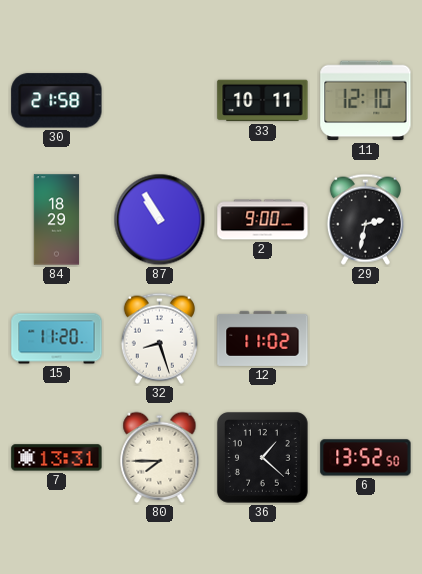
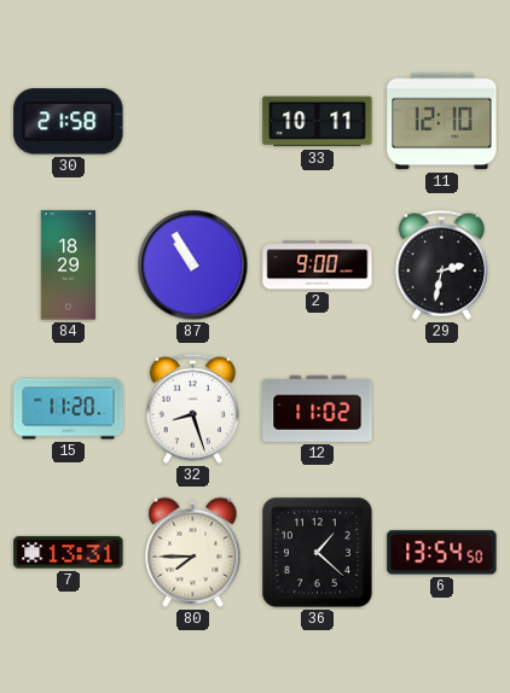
6: 13:52 -> 13:54 (442, 553)
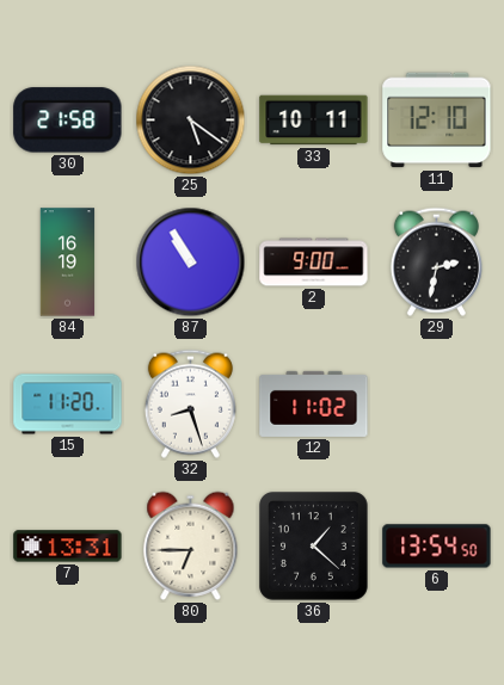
25: none -> 5:21 (191, 121)
84: 18:29 -> 16:19 (68, 263)
80: 7:45 -> 6:45 (191, 545)
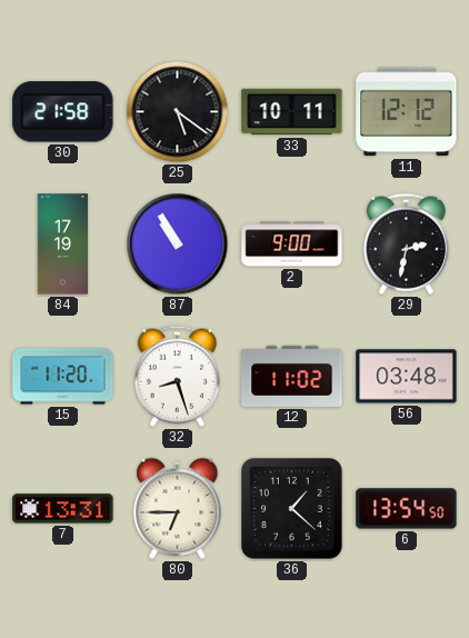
11: 12:10 -> 12:12 (407, 112)
84: 16:19 -> 17:19 (63, 245)
56: none -> 03:48 (407, 377)
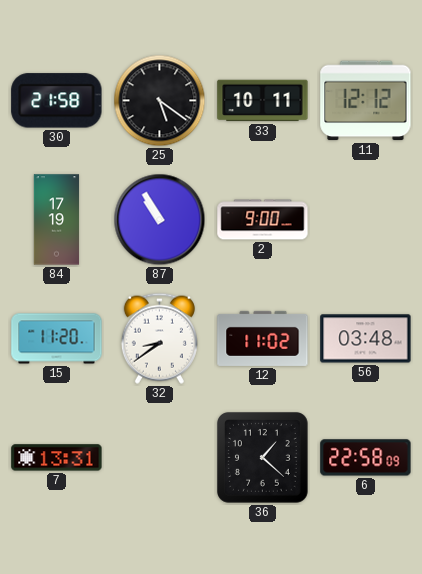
29: 2:32 -> none (406, 243)
32: 8:27 -> 8:39 (159, 338)
80: 6:45 -> none (178, 508)
6: 13:54 -> 22:58 (366, 458)
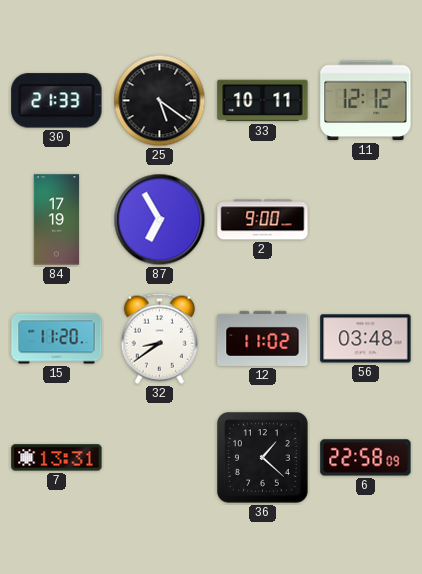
30: 21:58 -> 21:33 (57, 101)
87: 10:55 -> 6:55 (160, 220)
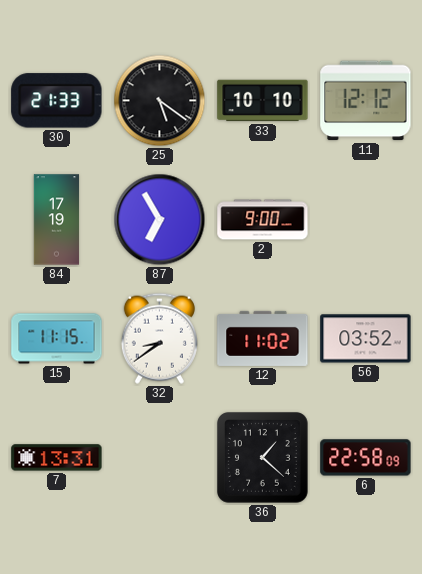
33: 10:11 -> 10:10 (263, 101)
15: 11:20 -> 11:15 (57, 339)
56: 03:48 -> 03:52 (366, 339)
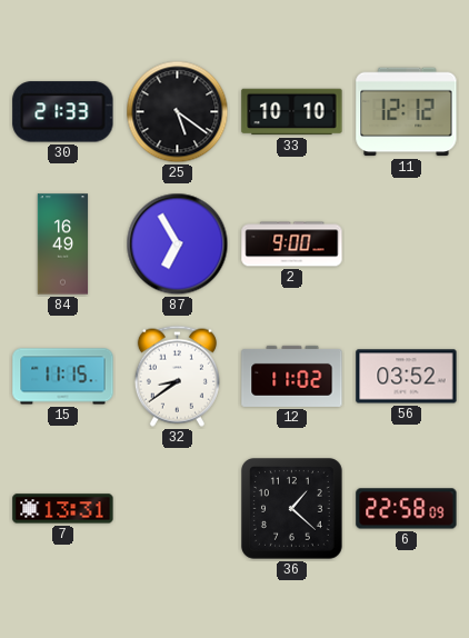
84: 17:19 -> 16:49 (63, 245)
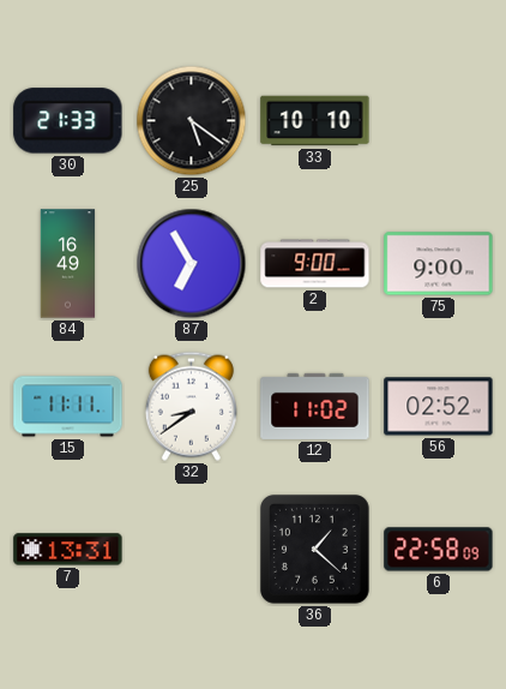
11: 12:12 -> none (407, 112)
75: none -> 9:00 (439, 264)
15: 11:15 -> 11:11 (68, 407)
56: 03:52 -> 02:52 (439, 407)
